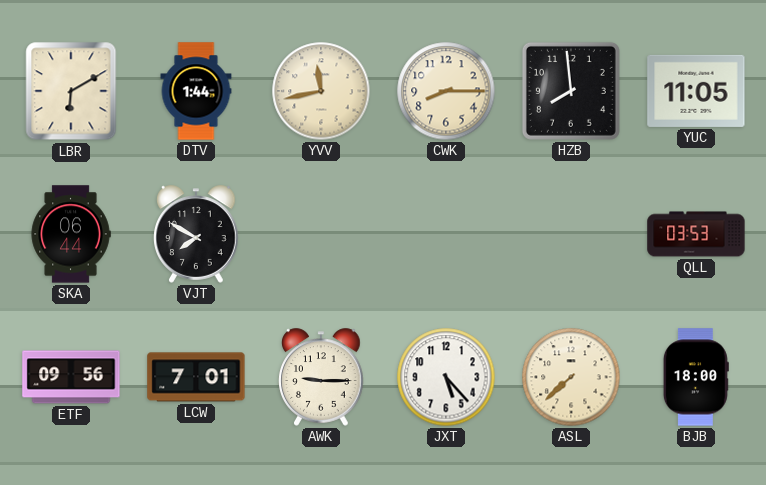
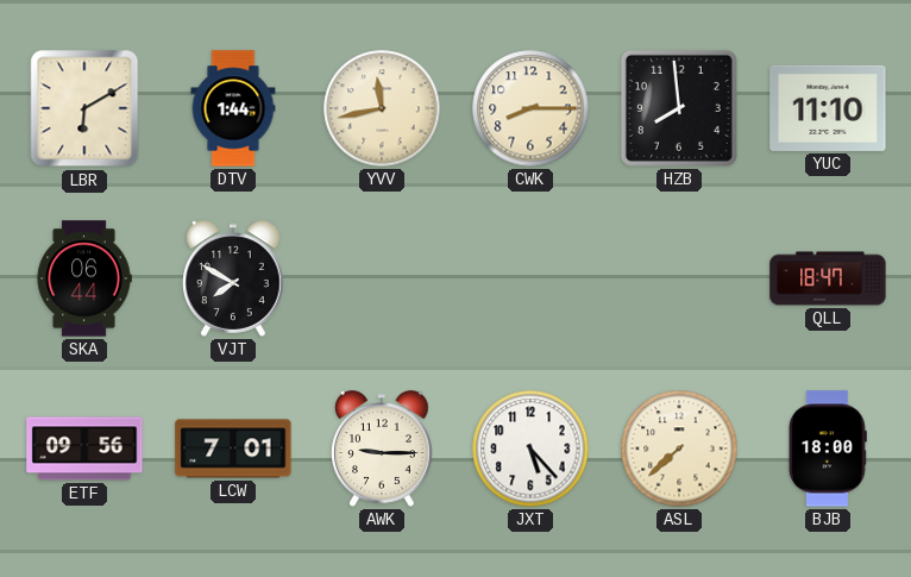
YUC: 11:05 -> 11:10 (828, 108)
QLL: 03:53 -> 18:47 (828, 278)
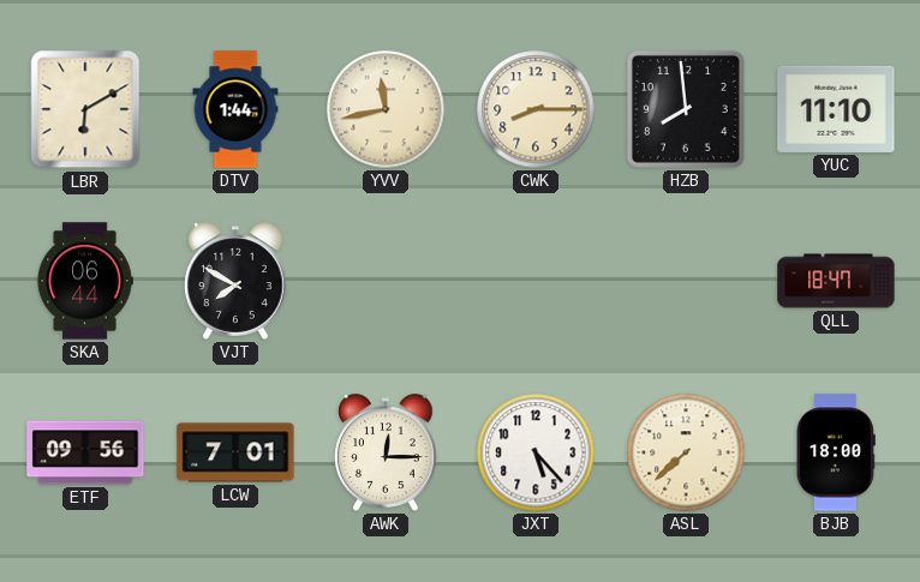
AWK: 9:15 -> 12:15 (386, 452)
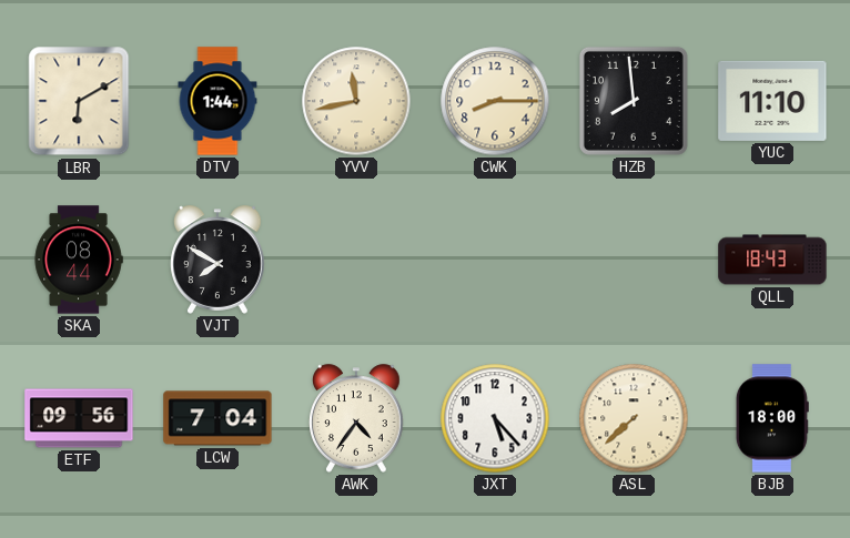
SKA: 06:44 -> 08:44 (79, 260)
QLL: 18:47 -> 18:43 (772, 260)
LCW: 7:01 -> 7:04 (217, 418)
AWK: 12:15 -> 4:36 (356, 418)
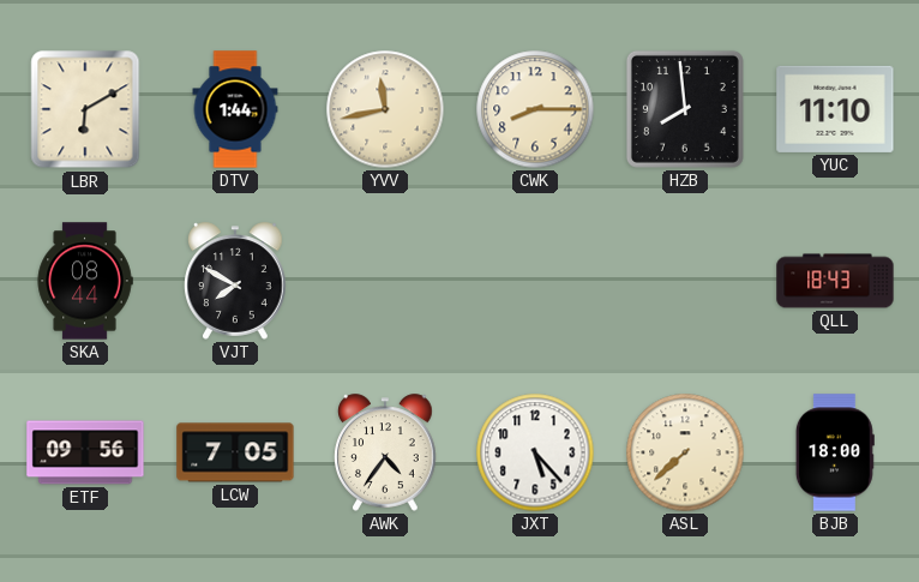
LCW: 7:04 -> 7:05 (235, 452)
